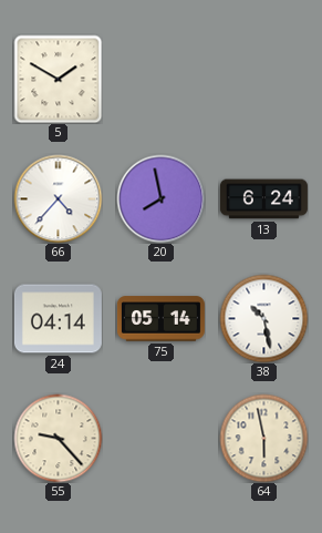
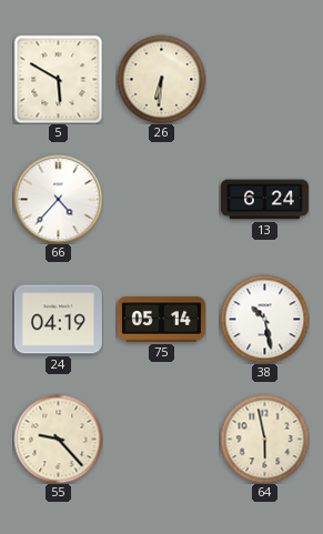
5: 1:50 -> 5:50 (58, 79)
26: none -> 6:31 (161, 79)
20: 7:58 -> none (160, 198)
24: 04:14 -> 04:19 (58, 320)
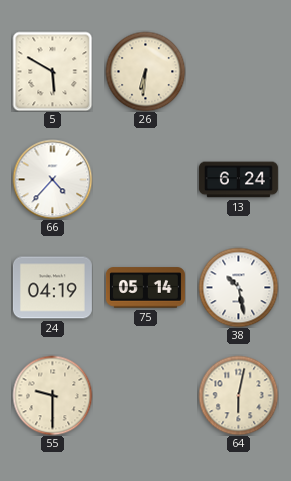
55: 9:23 -> 9:30 (52, 395)
64: 5:58 -> 6:02 (238, 395)
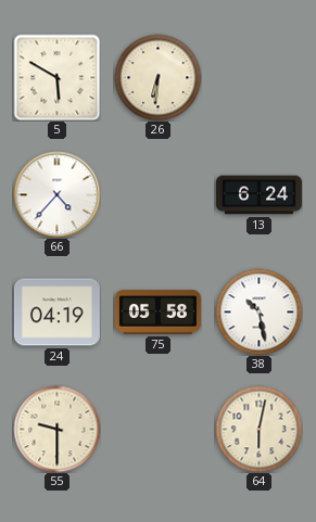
75: 05:14 -> 05:58 (157, 313)
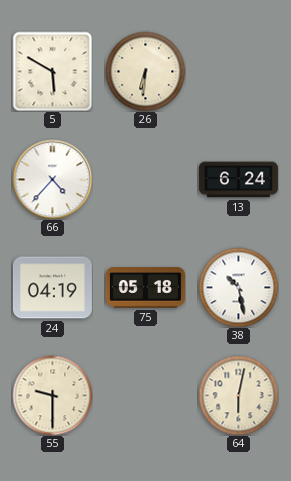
75: 05:58 -> 05:18 (145, 288)
